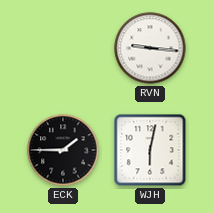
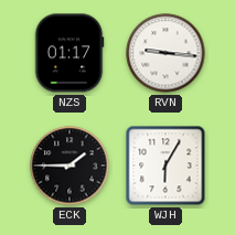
NZS: none -> 01:17 (70, 53)
WJH: 6:02 -> 6:05 (165, 165)
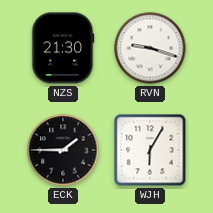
NZS: 01:17 -> 21:30 (63, 48)
RVN: 9:16 -> 9:18 (150, 48)
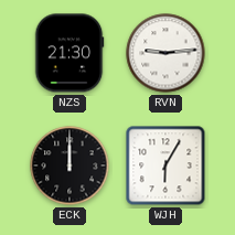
RVN: 9:18 -> 9:14 (165, 53)
ECK: 1:45 -> 12:00 (70, 165)
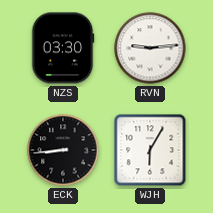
NZS: 21:30 -> 03:30 (63, 48)
ECK: 12:00 -> 8:44 (63, 150)
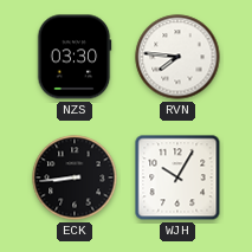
RVN: 9:14 -> 7:46 (177, 57)
WJH: 6:05 -> 10:05 (177, 177)
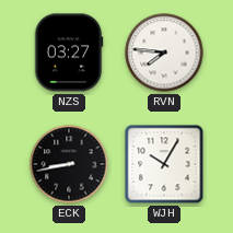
NZS: 03:30 -> 03:27 (69, 53)
ECK: 8:44 -> 8:43 (69, 164)
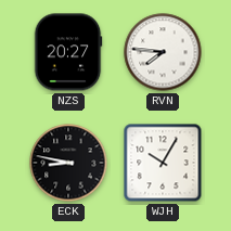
NZS: 03:27 -> 20:27 (68, 52)
ECK: 8:43 -> 8:47 (68, 163)
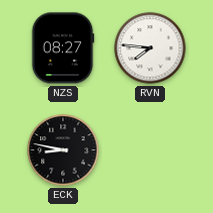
NZS: 20:27 -> 08:27 (63, 48)
WJH: 10:05 -> none (163, 163)
